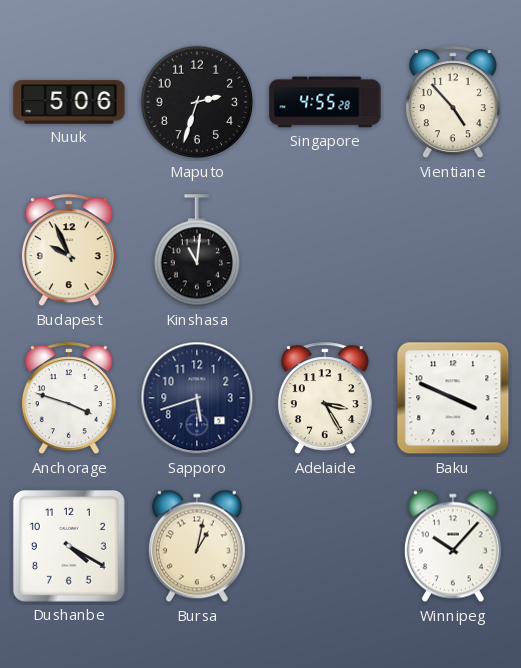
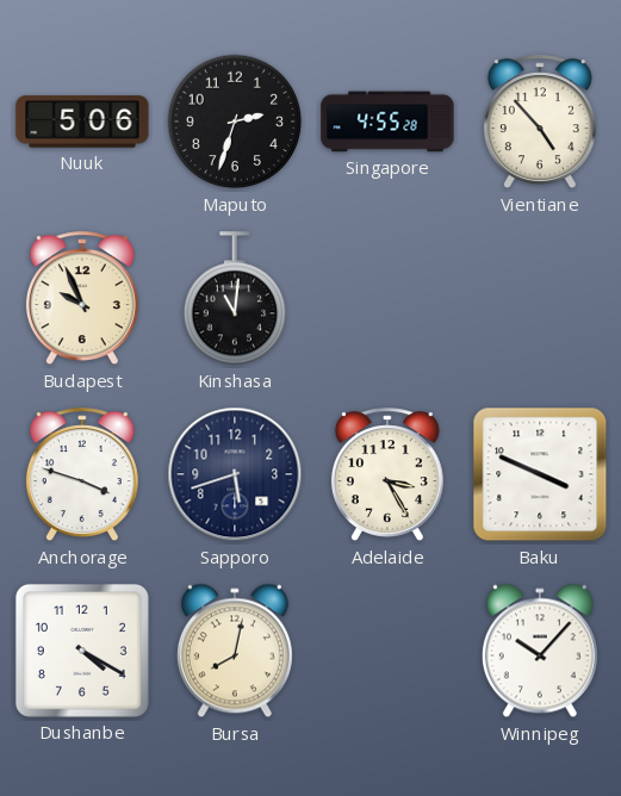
Bursa: 1:02 -> 8:02 (235, 651)
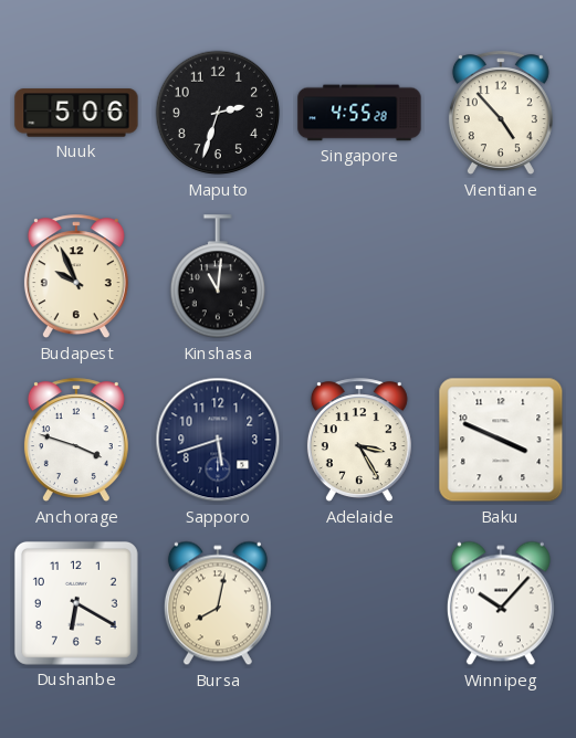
Dushanbe: 4:20 -> 6:20 (76, 603)
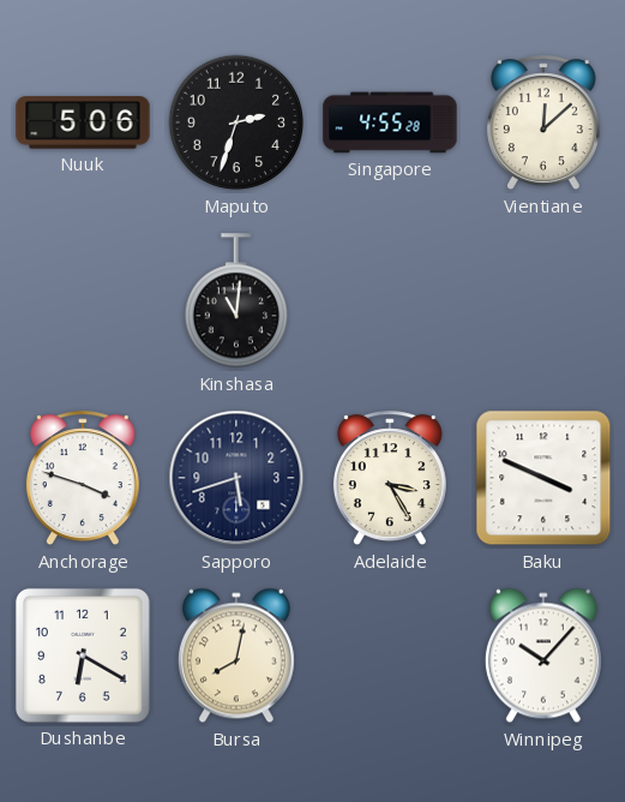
Vientiane: 4:53 -> 12:08 (543, 124)
Budapest: 9:56 -> none (76, 277)
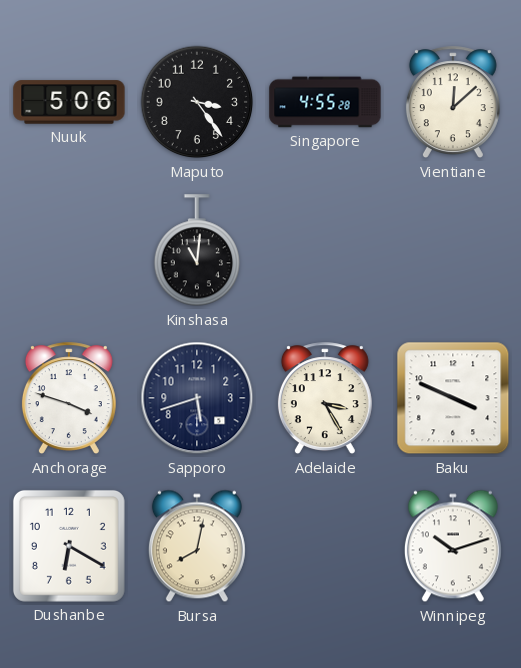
Maputo: 2:33 -> 3:24 (197, 102)
Winnipeg: 10:07 -> 10:12 (453, 546)
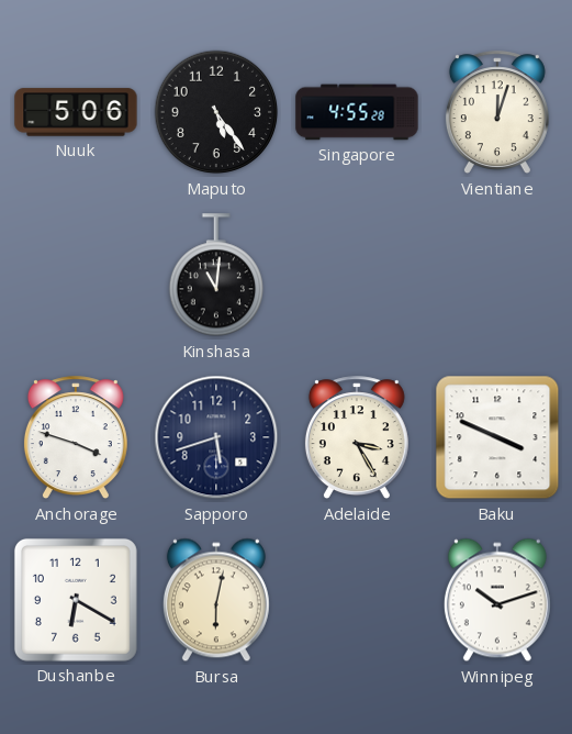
Maputo: 3:24 -> 5:24 (216, 112)
Vientiane: 12:08 -> 12:03 (497, 113)
Bursa: 8:02 -> 6:02 (216, 600)
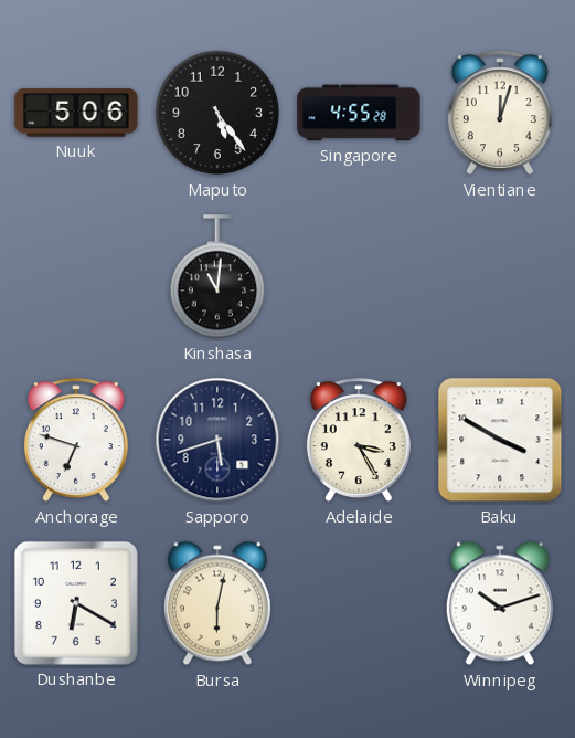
Anchorage: 3:48 -> 6:48 (76, 441)
Baku: 3:49 -> 3:50 (500, 440)
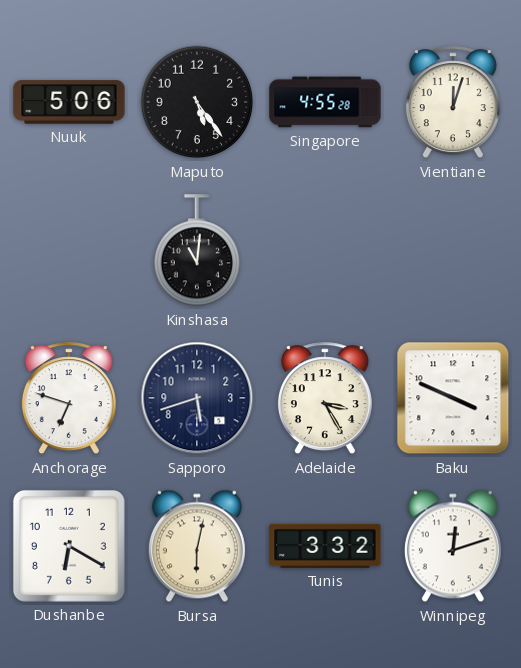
Baku: 3:50 -> 3:49 (453, 398)
Tunis: none -> 3:32 (325, 546)
Winnipeg: 10:12 -> 12:12 (453, 546)
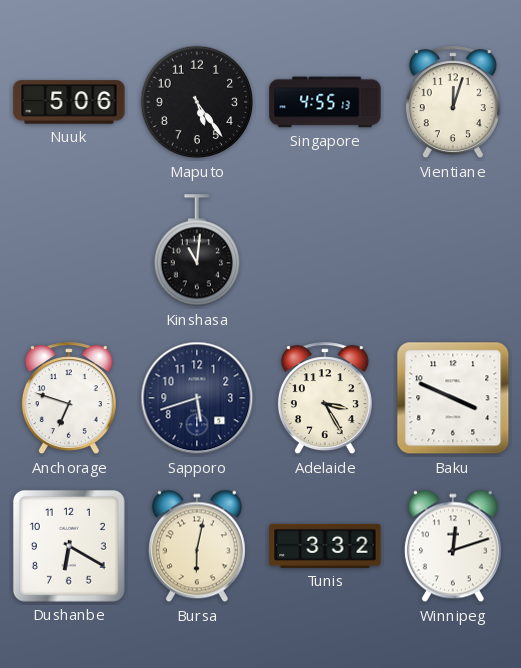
Singapore: 4:55:28 -> 4:55:13 (325, 102)
